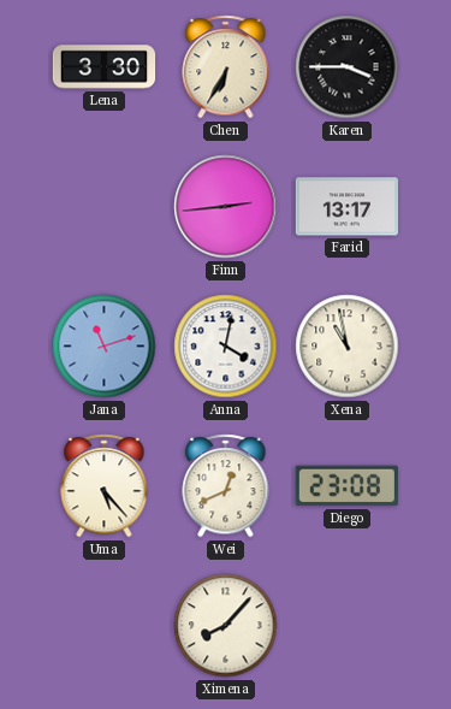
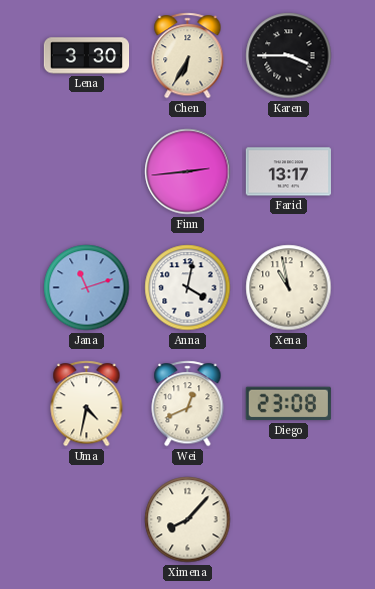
Uma: 5:23 -> 4:32 (87, 404)
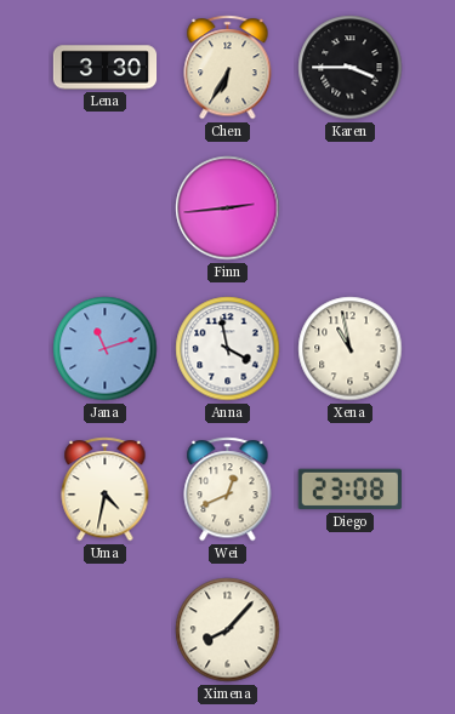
Farid: 13:17 -> none (288, 172)
Anna: 4:02 -> 3:58 (228, 349)
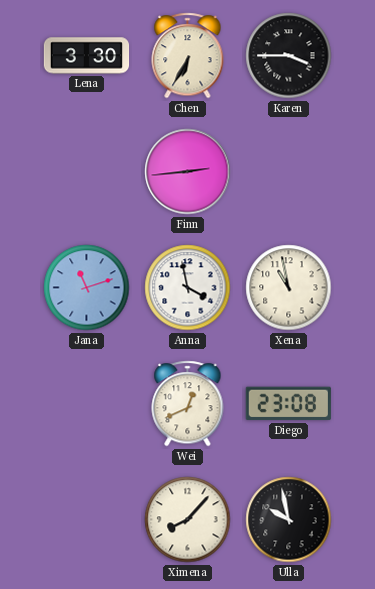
Uma: 4:32 -> none (106, 490)
Ulla: none -> 9:58 (289, 520)
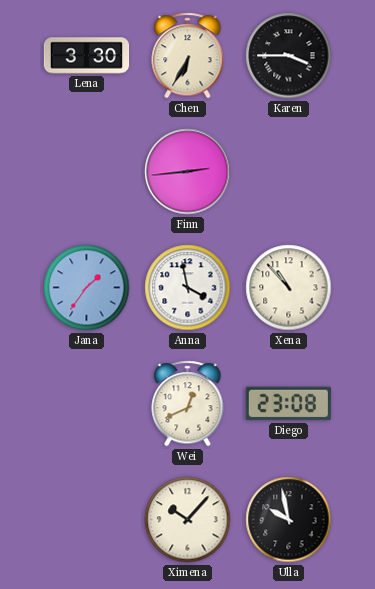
Jana: 11:12 -> 1:36 (87, 288)
Xena: 10:58 -> 10:53 (289, 288)
Ximena: 8:07 -> 10:07 (188, 520)
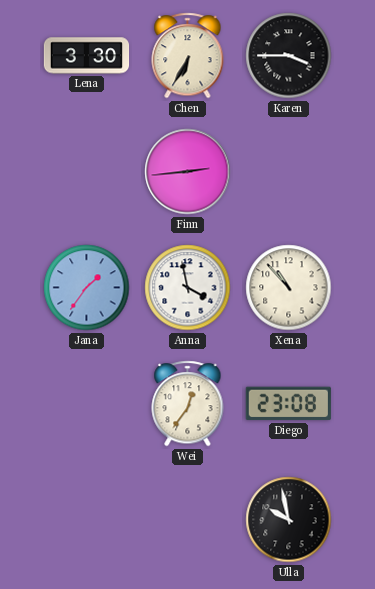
Wei: 12:41 -> 12:36 (188, 404)
Ximena: 10:07 -> none (188, 520)
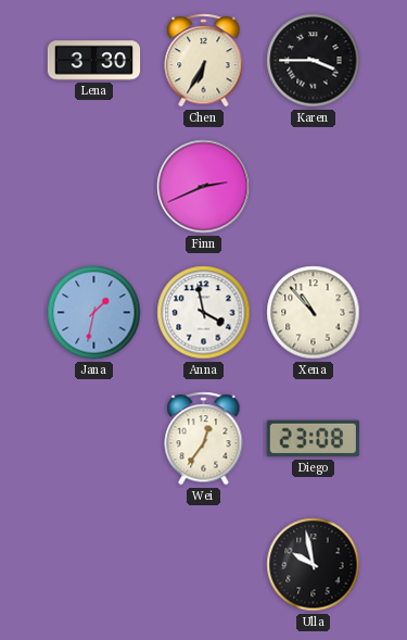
Finn: 2:44 -> 2:41 (204, 187)
Jana: 1:36 -> 1:32 (94, 313)
